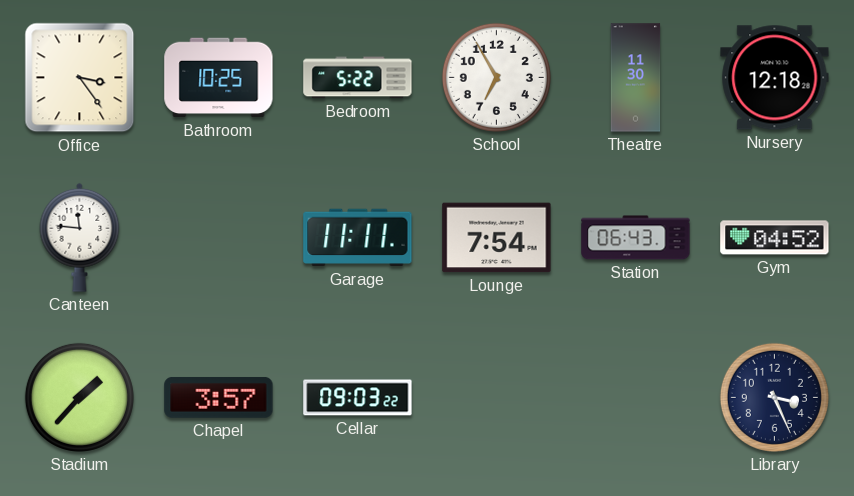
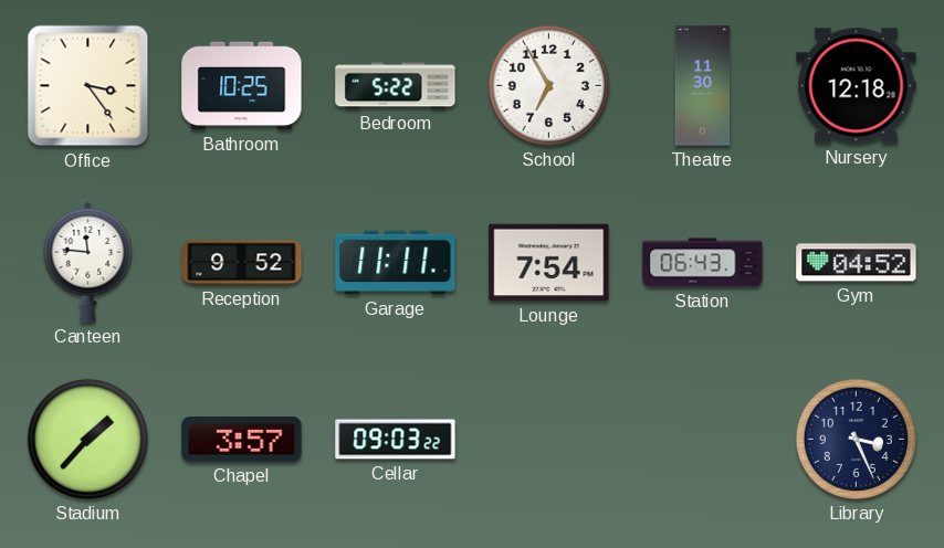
Reception: none -> 9:52 (242, 263)
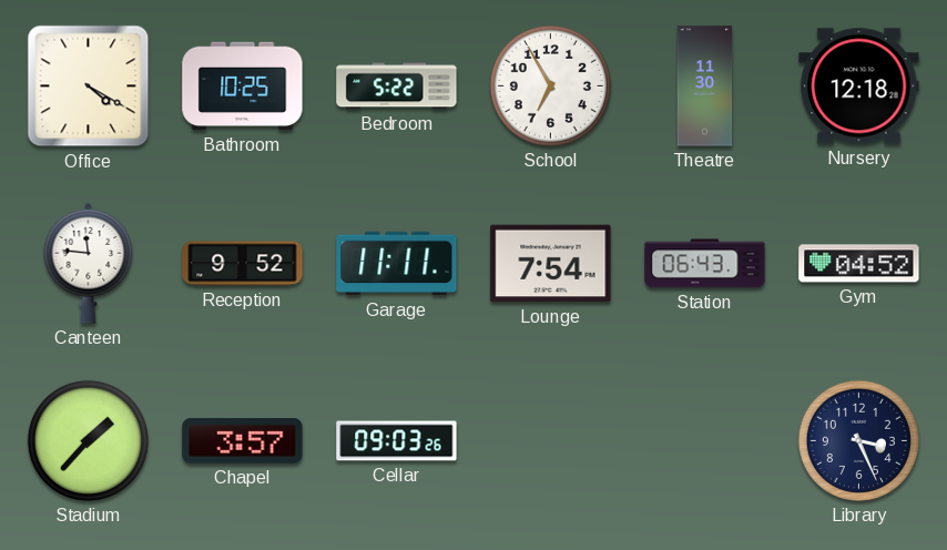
Office: 3:24 -> 4:20 (89, 86)
Cellar: 09:03:22 -> 09:03:26 (397, 441)
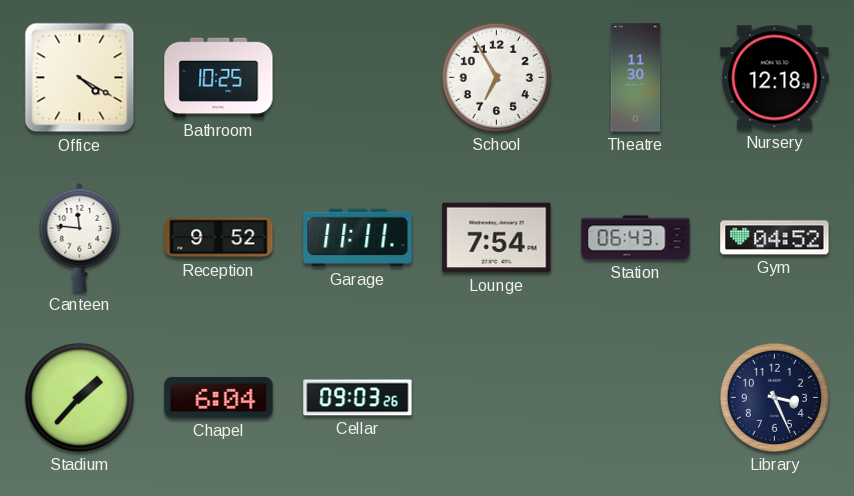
Bedroom: 5:22 -> none (397, 86)
Chapel: 3:57 -> 6:04 (219, 398)
